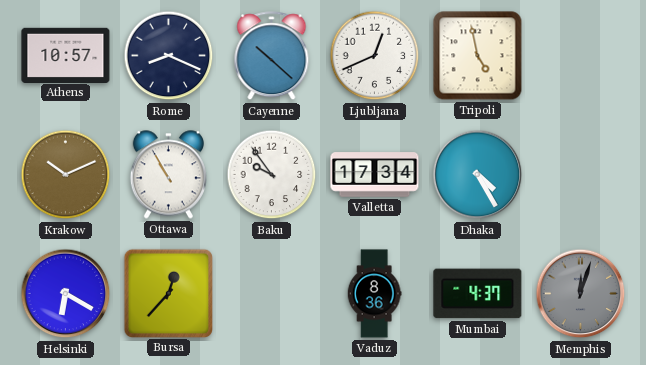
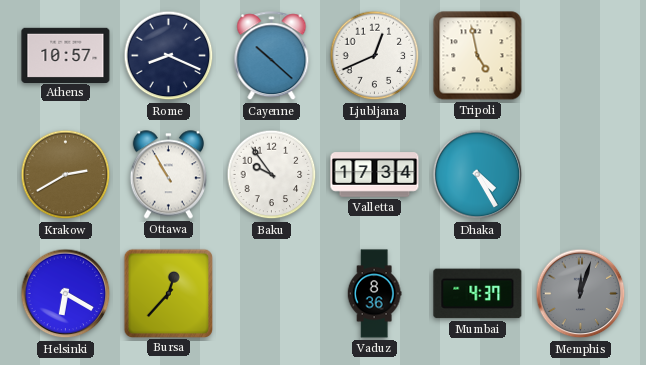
Krakow: 10:11 -> 2:40 (66, 175)
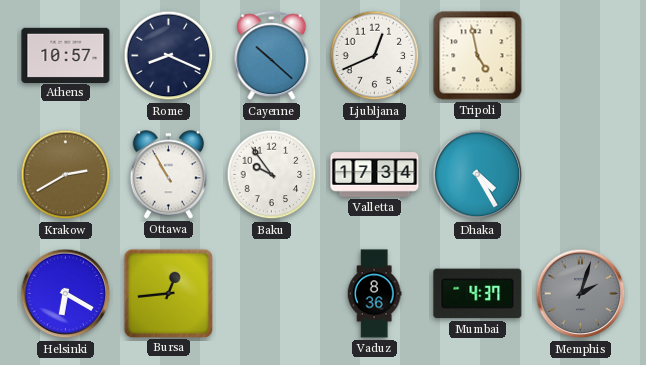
Bursa: 12:37 -> 12:44 (168, 293)
Memphis: 12:03 -> 2:03 (581, 294)
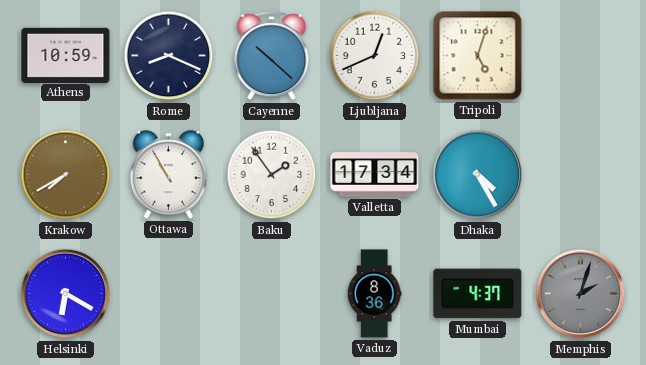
Athens: 10:57 -> 10:59 (66, 55)
Tripoli: 4:58 -> 5:03 (478, 56)
Krakow: 2:40 -> 7:40 (66, 175)
Baku: 9:54 -> 1:54 (272, 175)
Bursa: 12:44 -> none (168, 293)
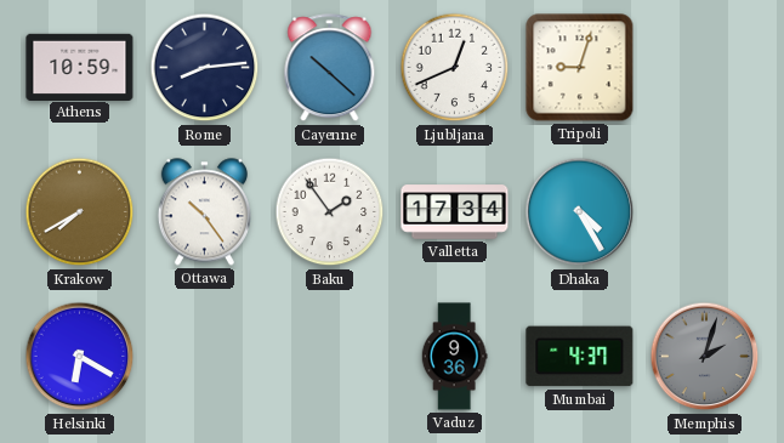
Rome: 8:19 -> 8:14 (205, 68)
Tripoli: 5:03 -> 9:03 (580, 68)
Ottawa: 10:55 -> 10:24 (204, 212)
Vaduz: 8:36 -> 9:36 (454, 357)
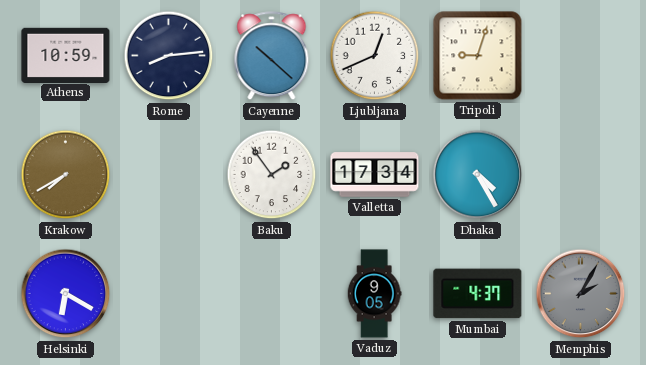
Ottawa: 10:24 -> none (204, 212)
Vaduz: 9:36 -> 9:05 (374, 294)
Memphis: 2:03 -> 2:05 (581, 294)
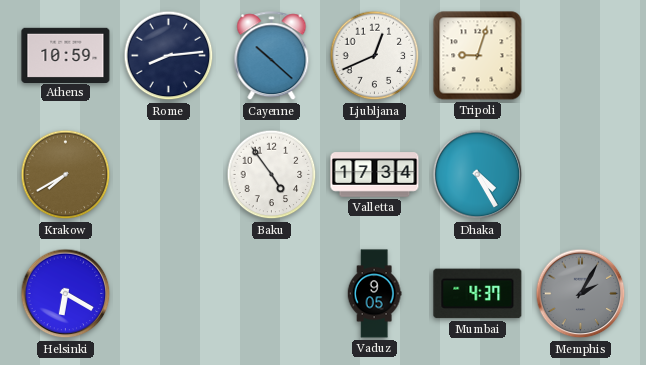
Baku: 1:54 -> 4:54 (272, 175)
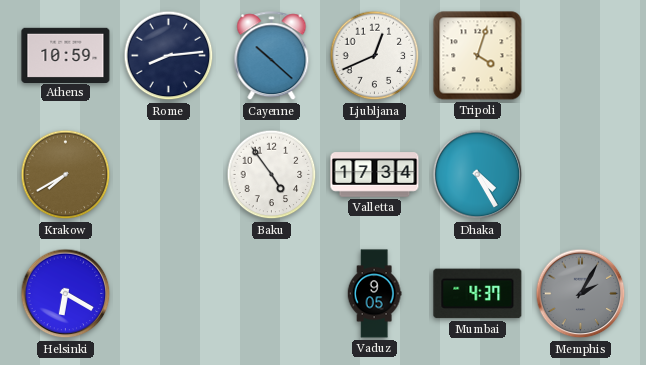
Tripoli: 9:03 -> 4:03 (478, 56)
